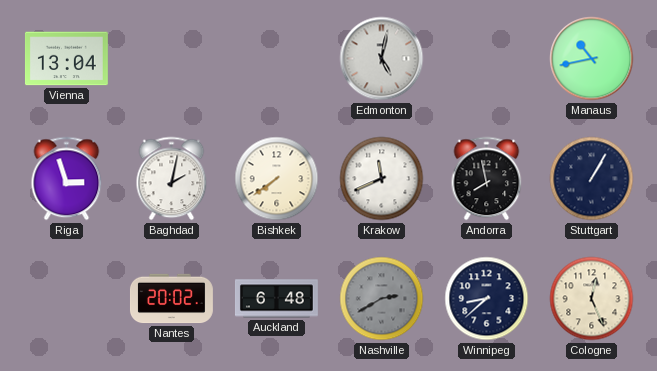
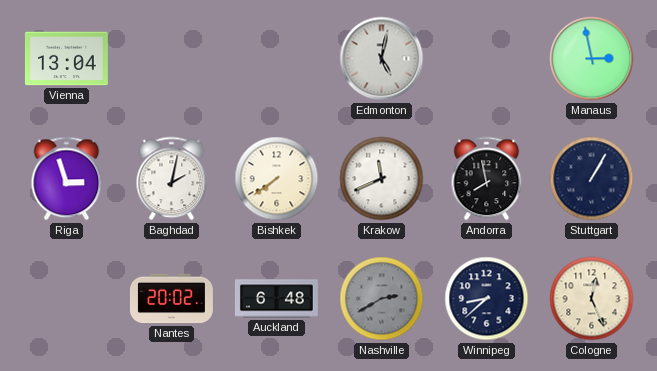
Manaus: 10:43 -> 2:58 (592, 59)
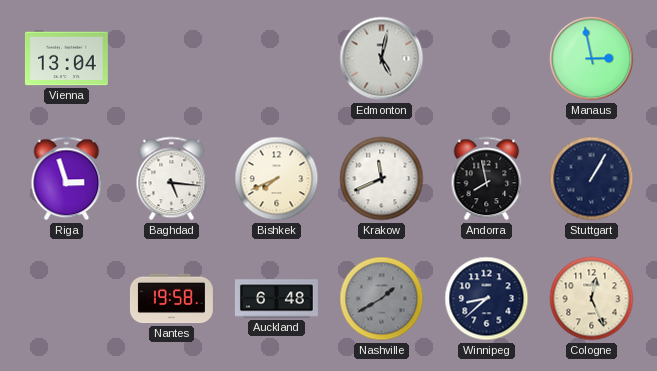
Baghdad: 2:02 -> 5:16 (172, 179)
Bishkek: 7:39 -> 7:41 (277, 179)
Nantes: 20:02 -> 19:58 (171, 299)
Nashville: 2:40 -> 1:40 (382, 299)
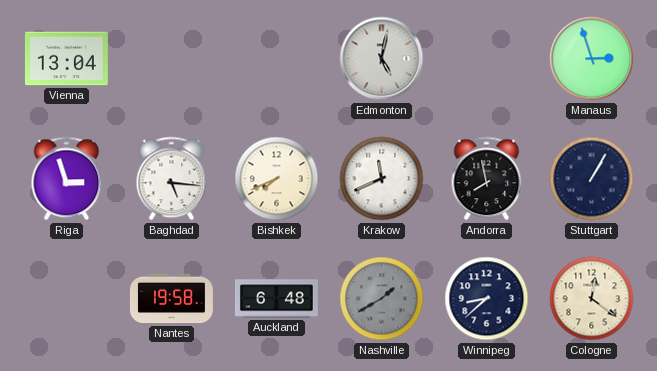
Manaus: 2:58 -> 2:57 (592, 59)
Cologne: 12:26 -> 12:21 (592, 299)
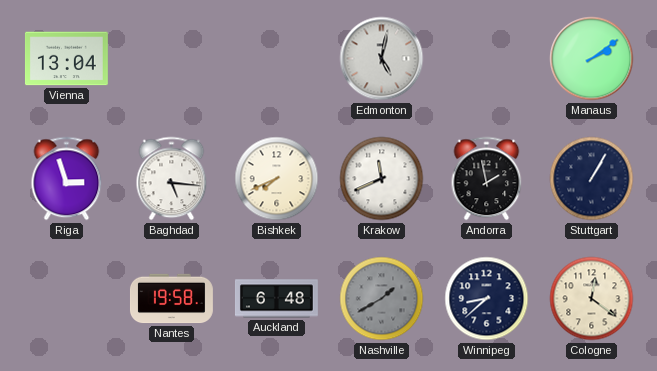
Manaus: 2:57 -> 2:09 (592, 59)
Andorra: 7:58 -> 1:58 (487, 179)
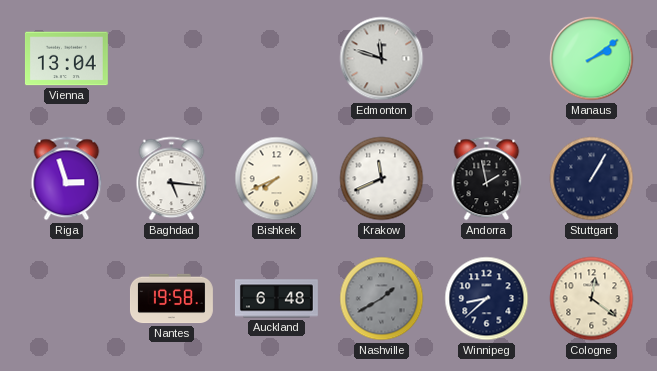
Edmonton: 5:02 -> 11:48 (382, 59)
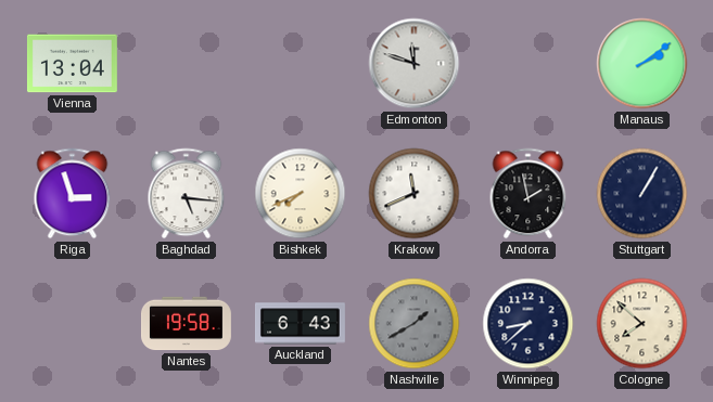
Auckland: 6:48 -> 6:43 (300, 324)
Cologne: 12:21 -> 7:52 (642, 324)
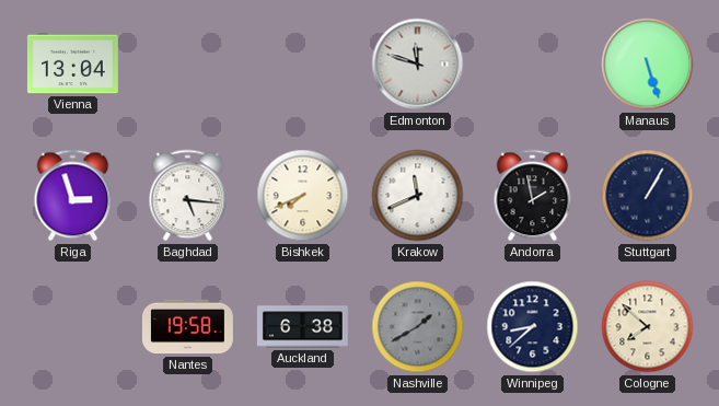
Manaus: 2:09 -> 5:27 (648, 65)
Auckland: 6:43 -> 6:38 (302, 327)
